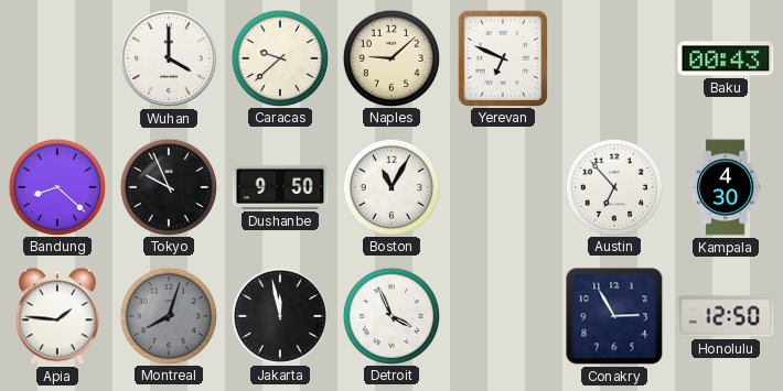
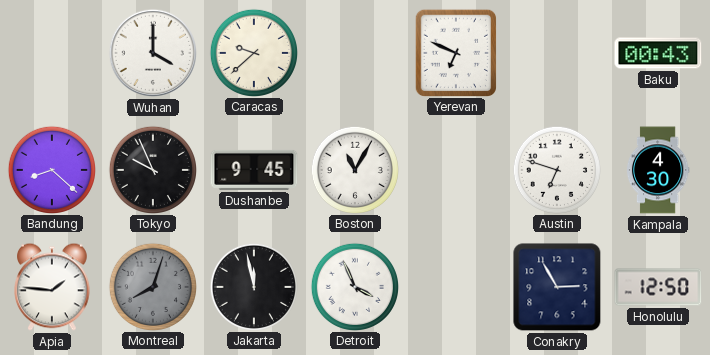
Naples: 9:08 -> none (390, 57)
Dushanbe: 9:50 -> 9:45 (254, 170)
Austin: 6:53 -> 6:48 (556, 169)
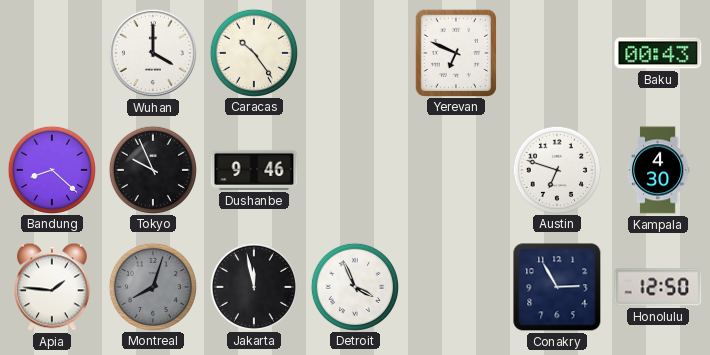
Caracas: 9:38 -> 10:24 (253, 52)
Dushanbe: 9:45 -> 9:46 (254, 170)
Boston: 11:05 -> none (354, 169)
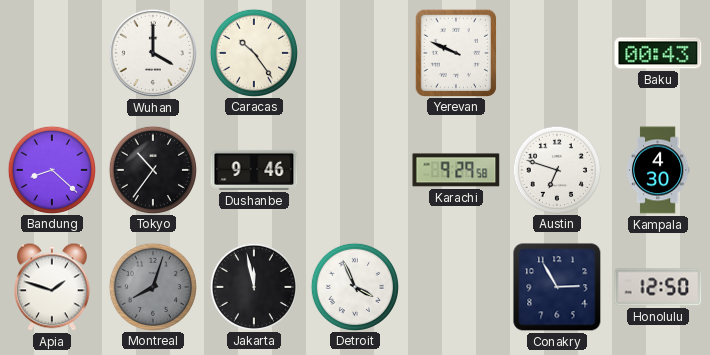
Yerevan: 6:49 -> 9:49 (455, 52)
Tokyo: 9:56 -> 10:36 (152, 169)
Karachi: none -> 9:29 (456, 170)
Apia: 1:46 -> 1:48 (52, 287)
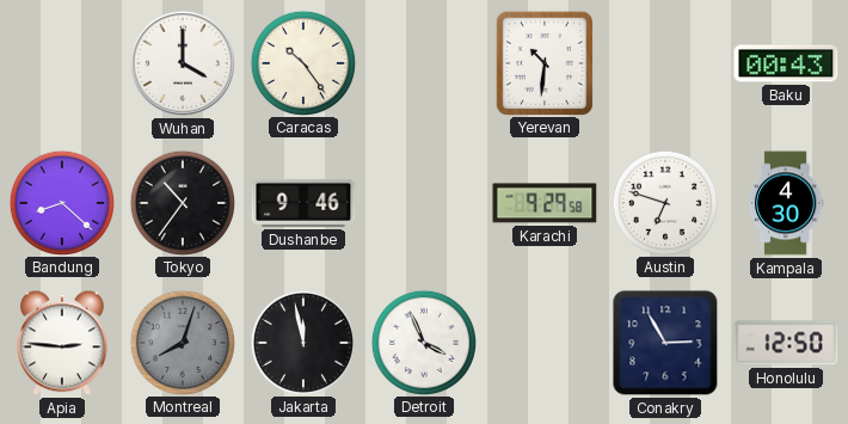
Yerevan: 9:49 -> 10:31 (543, 62)
Apia: 1:48 -> 2:46 (62, 343)
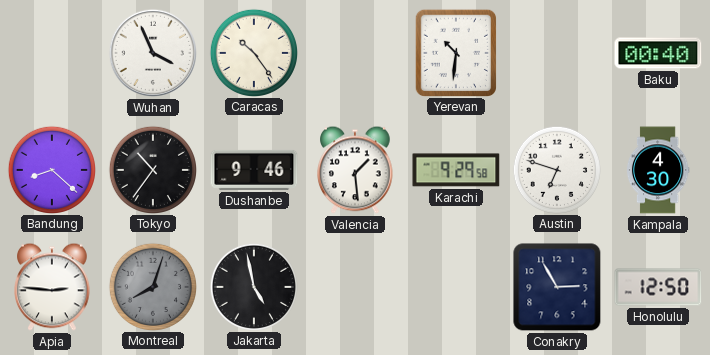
Wuhan: 4:00 -> 3:56 (153, 53)
Baku: 00:43 -> 00:40 (658, 53)
Valencia: none -> 1:29 (355, 170)
Jakarta: 11:58 -> 4:58 (253, 286)
Detroit: 3:56 -> none (423, 342)
